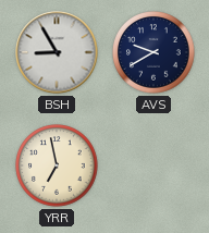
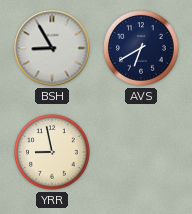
AVS: 9:40 -> 6:40 (141, 48)
YRR: 6:58 -> 8:58 (52, 152)
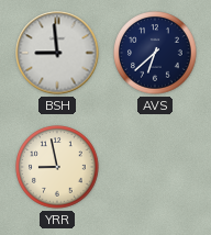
BSH: 8:55 -> 8:59 (57, 53)
AVS: 6:40 -> 6:38 (155, 53)
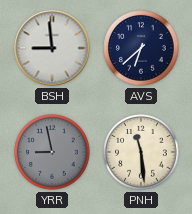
YRR dial: cream -> grey (52, 152)
PNH: none -> 11:29 (141, 152)
